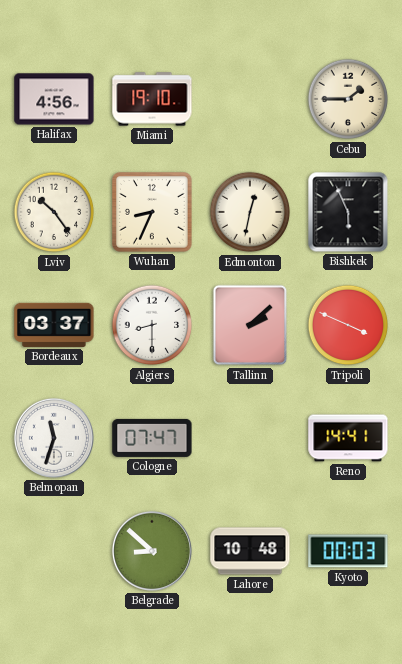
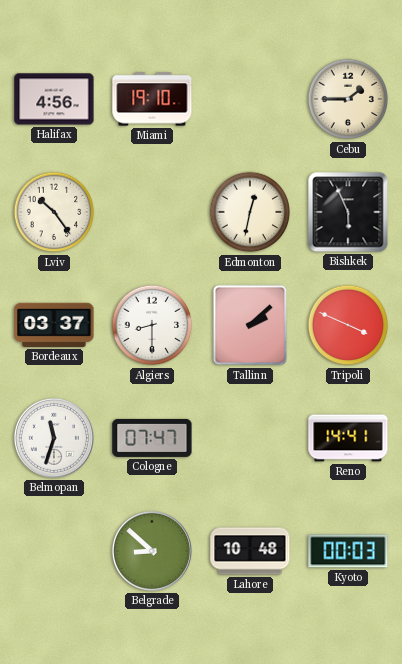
Wuhan: 8:34 -> none (153, 213)
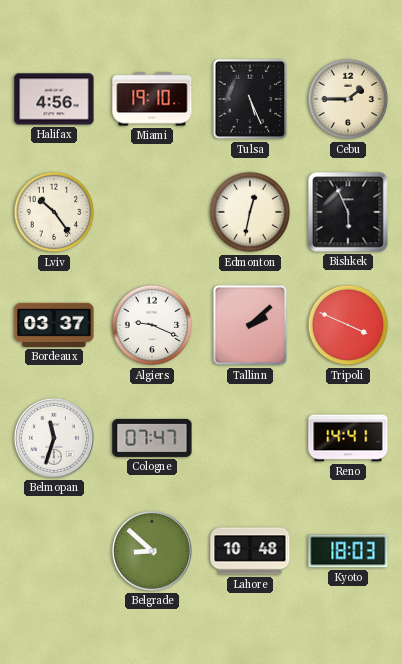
Tulsa: none -> 5:26 (250, 99)
Algiers: 8:30 -> 9:19 (152, 325)
Kyoto: 00:03 -> 18:03 (348, 551)
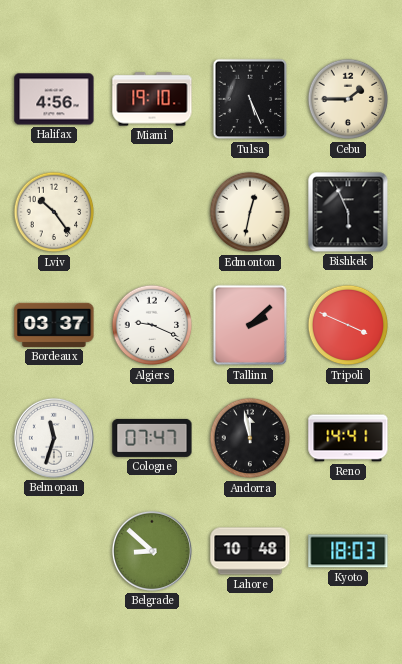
Andorra: none -> 11:58 (250, 438)
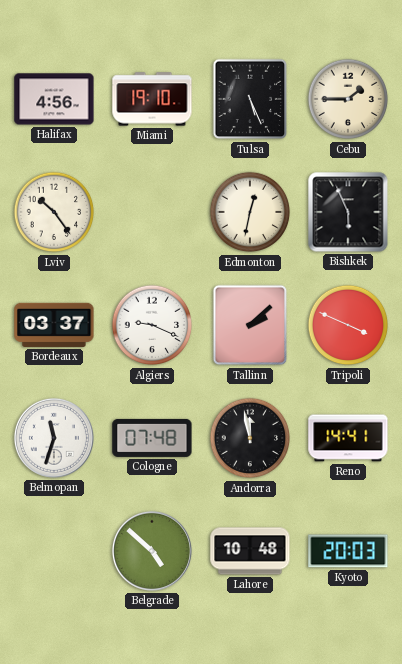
Cologne: 07:47 -> 07:48 (152, 438)
Belgrade: 8:52 -> 4:52 (152, 551)
Kyoto: 18:03 -> 20:03 (348, 551)
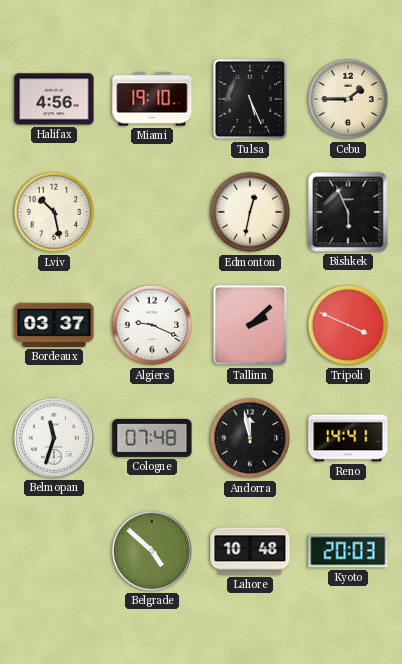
Lviv: 10:24 -> 10:28 (54, 212)
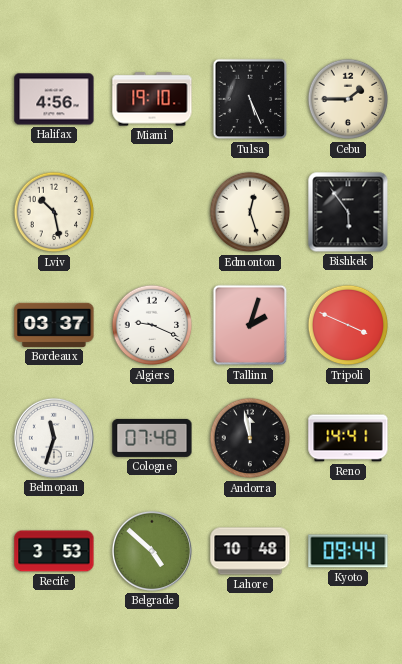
Edmonton: 12:32 -> 12:27 (250, 212)
Bishkek: 5:56 -> 5:54 (348, 212)
Tallinn: 2:08 -> 2:03 (250, 325)
Recife: none -> 3:53 (54, 551)
Kyoto: 20:03 -> 09:44 (348, 551)
